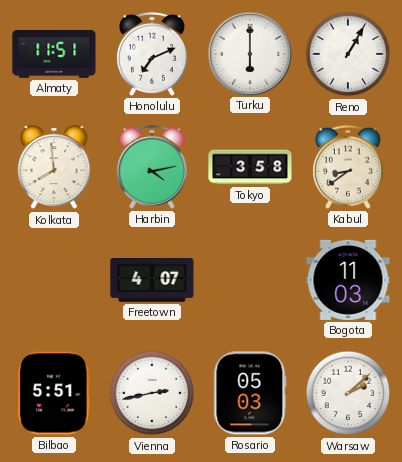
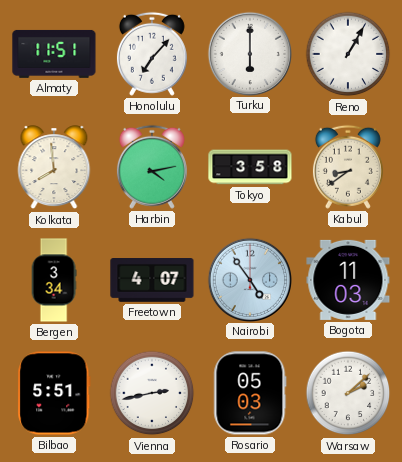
Honolulu: 7:11 -> 7:07 (152, 54)
Bergen: none -> 3:34 (54, 280)
Nairobi: none -> 4:54 (249, 279)
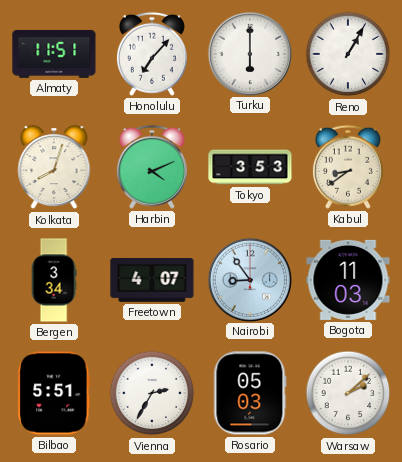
Kolkata: 7:59 -> 8:03 (54, 168)
Harbin: 4:13 -> 4:11 (152, 167)
Tokyo: 3:58 -> 3:53 (250, 167)
Nairobi: 4:54 -> 8:54 (249, 279)
Vienna: 2:43 -> 2:35 (152, 393)
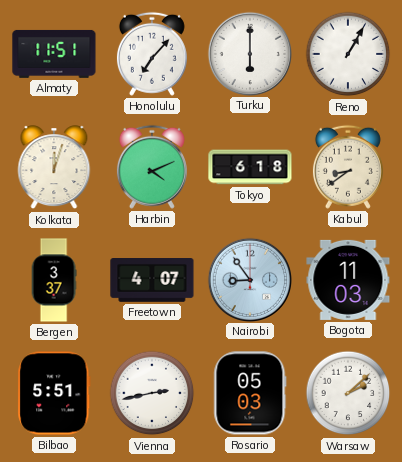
Kolkata: 8:03 -> 12:03 (54, 168)
Tokyo: 3:53 -> 6:18 (250, 167)
Bergen: 3:34 -> 3:37 (54, 280)
Vienna: 2:35 -> 2:43 (152, 393)
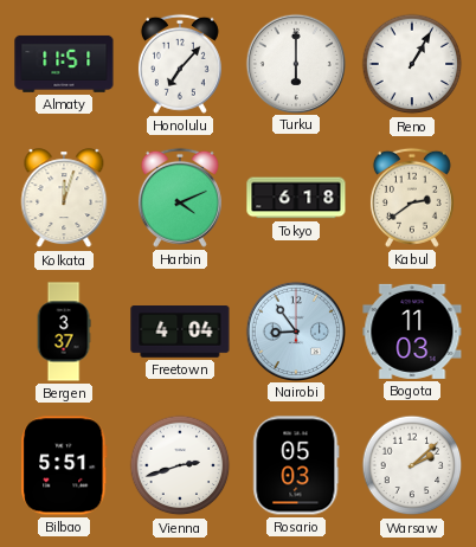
Kabul: 8:39 -> 2:39 (412, 198)
Freetown: 4:07 -> 4:04 (180, 333)
Vienna: 2:43 -> 2:42 (180, 465)
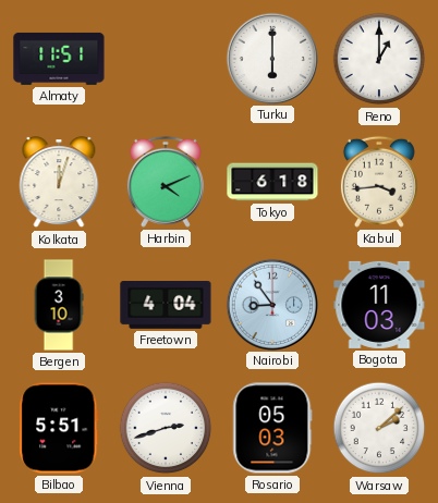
Honolulu: 7:07 -> none (180, 64)
Reno: 1:05 -> 1:00 (379, 59)
Kabul: 2:39 -> 3:44 (379, 182)
Bergen: 3:37 -> 3:10 (59, 305)
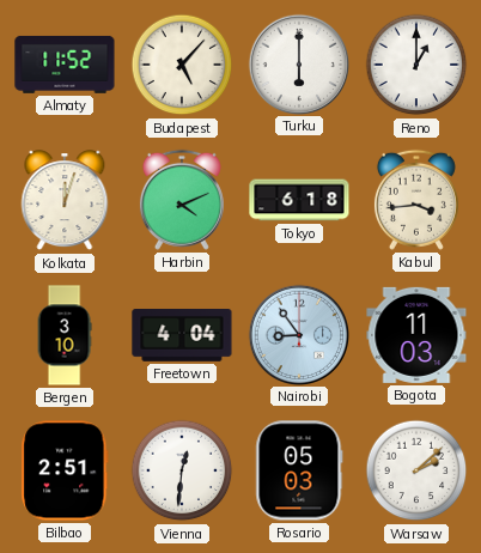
Almaty: 11:51 -> 11:52 (65, 65)
Budapest: none -> 5:07 (182, 65)
Bilbao: 5:51 -> 2:51 (65, 470)
Vienna: 2:42 -> 12:31 (182, 470)
